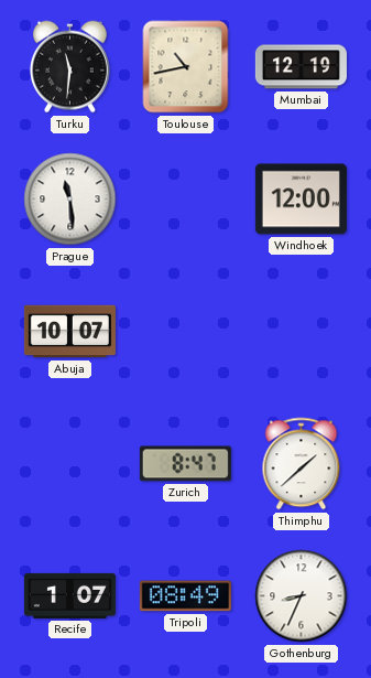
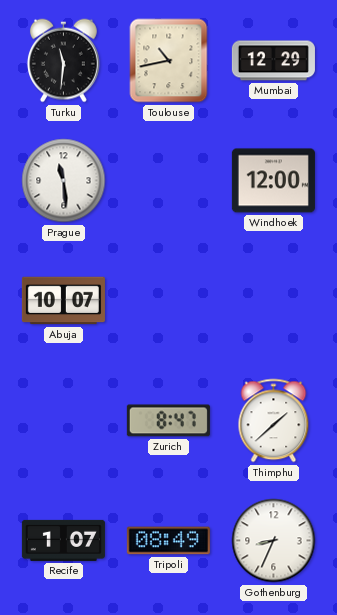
Mumbai: 12:19 -> 12:29 (273, 61)
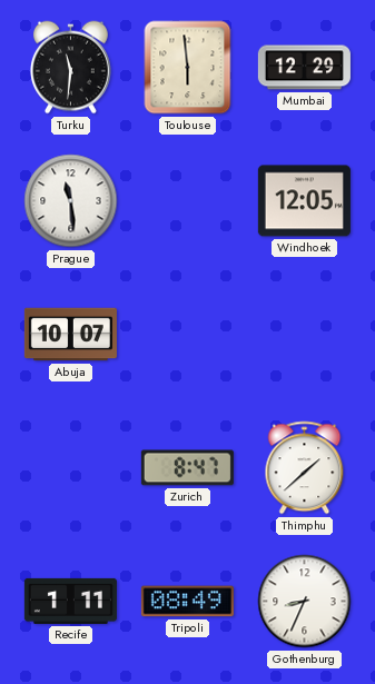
Toulouse: 10:43 -> 5:59 (188, 68)
Windhoek: 12:00 -> 12:05 (304, 201)
Recife: 1:07 -> 1:11 (70, 601)
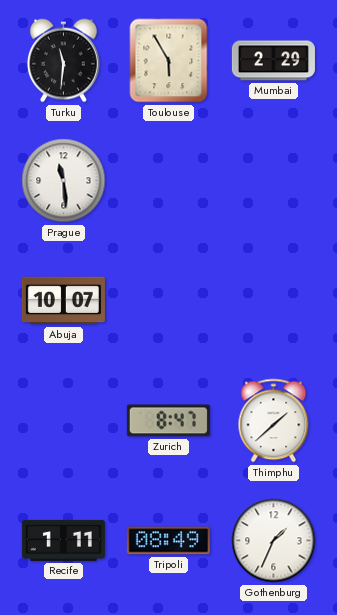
Toulouse: 5:59 -> 5:55 (169, 61)
Mumbai: 12:29 -> 2:29 (273, 61)
Windhoek: 12:05 -> none (304, 201)
Gothenburg: 8:34 -> 1:34 (274, 541)
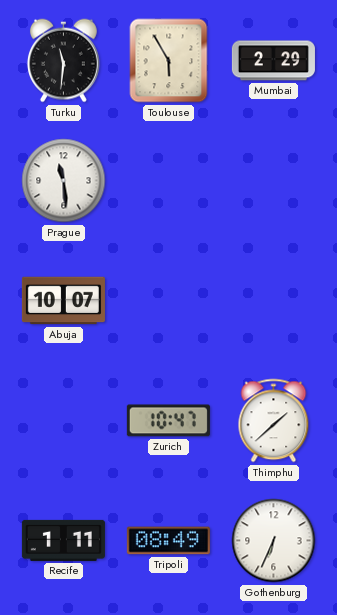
Zurich: 8:47 -> 10:47 (168, 421)
Gothenburg: 1:34 -> 6:34 (274, 541)
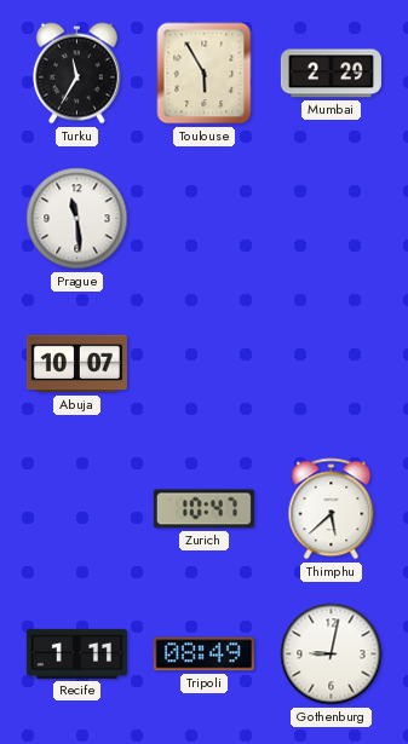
Turku: 11:31 -> 11:35 (76, 74)
Thimphu: 1:38 -> 5:38 (332, 509)
Gothenburg: 6:34 -> 9:02 (332, 654)
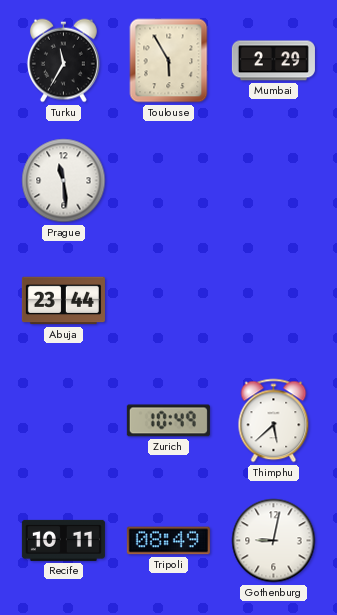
Abuja: 10:07 -> 23:44 (63, 301)
Zurich: 10:47 -> 10:49 (168, 421)
Recife: 1:11 -> 10:11 (63, 540)
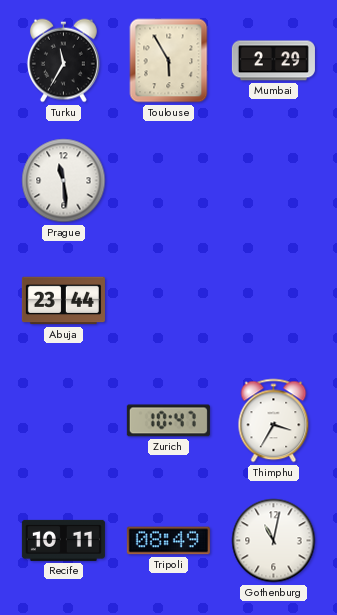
Zurich: 10:49 -> 10:47 (168, 421)
Thimphu: 5:38 -> 3:35 (274, 421)
Gothenburg: 9:02 -> 11:02 (274, 541)
